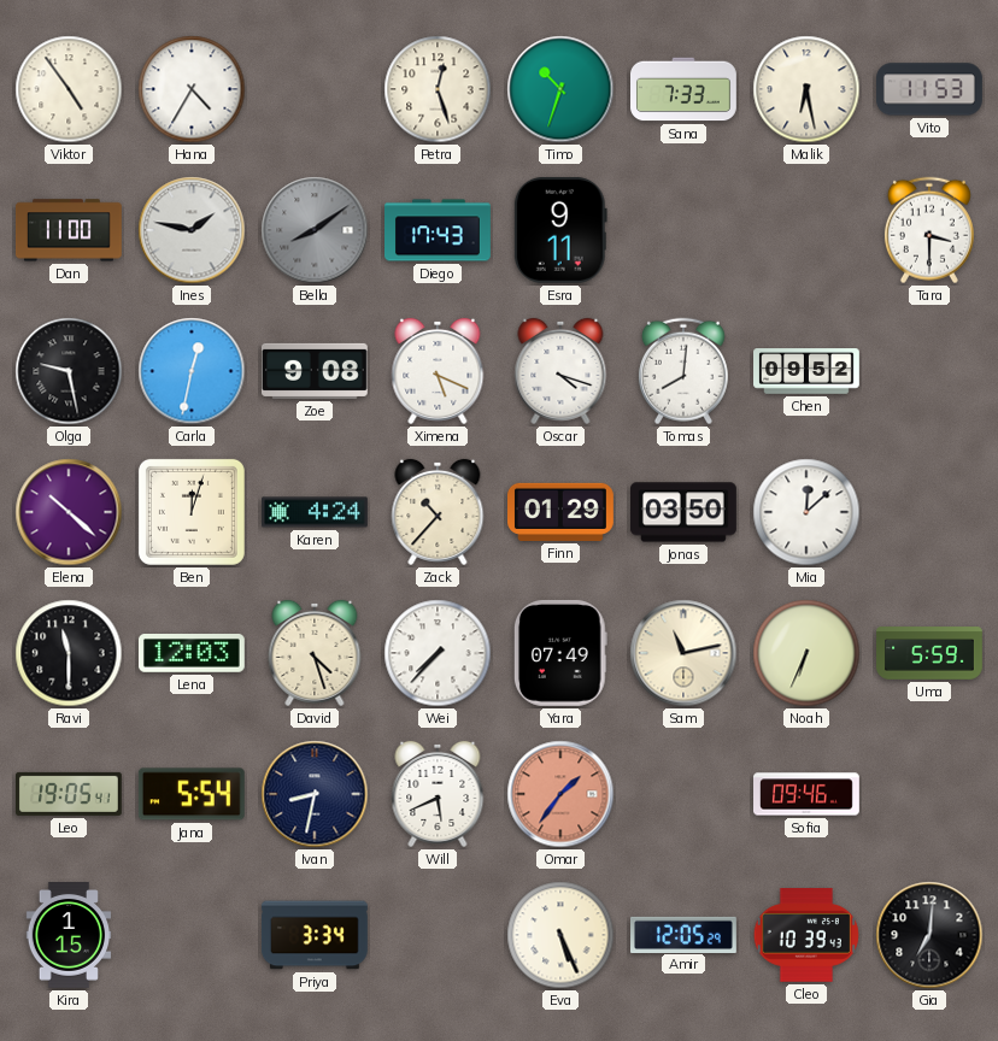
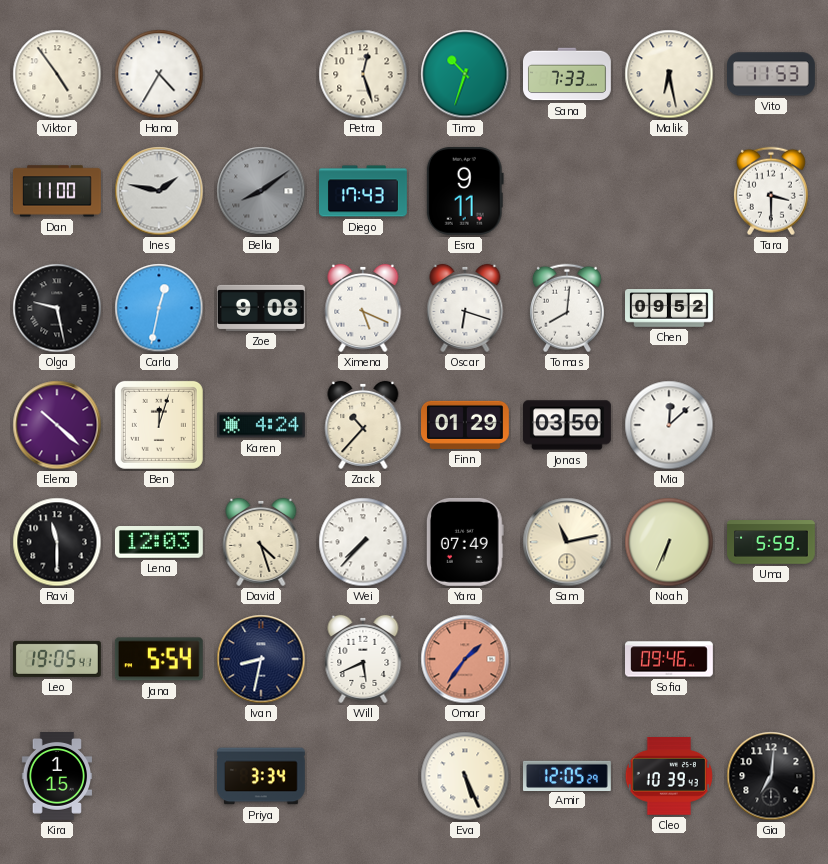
Oscar: 4:18 -> 6:18 (465, 308)
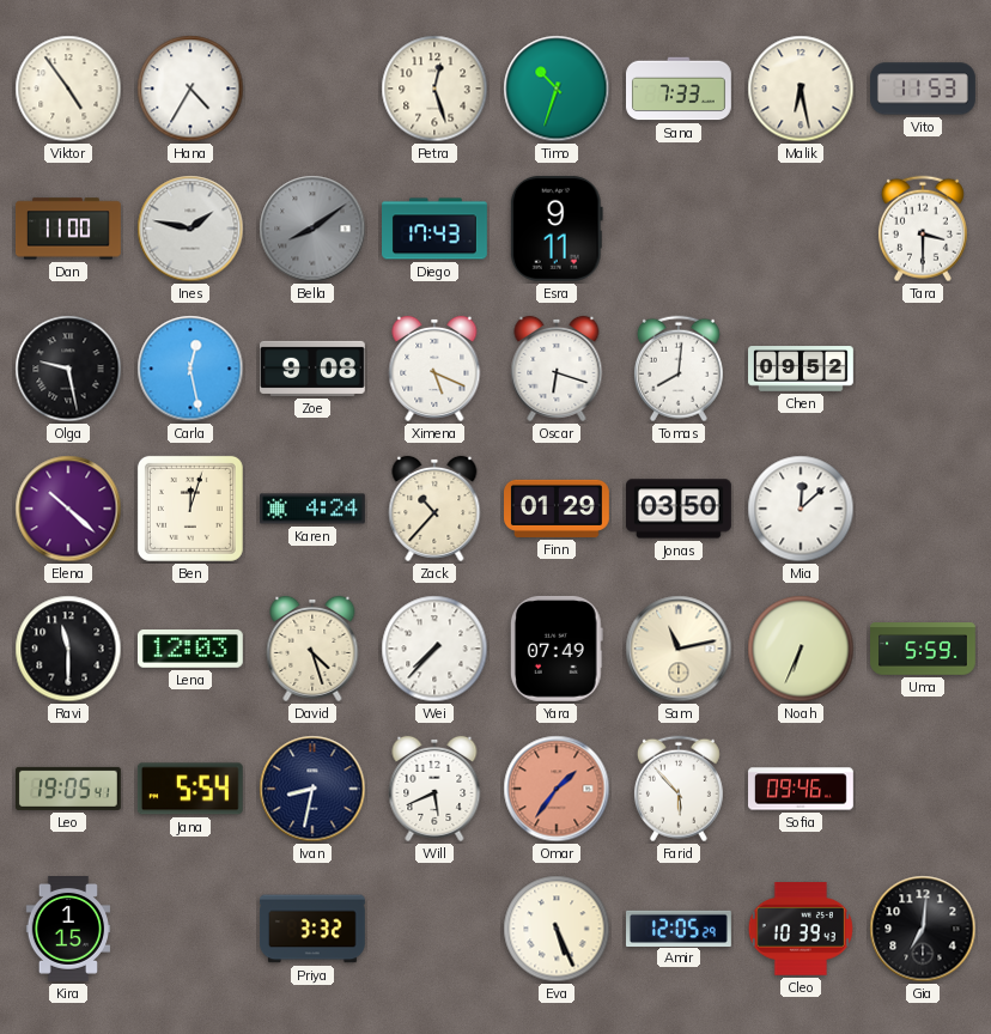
Carla: 12:32 -> 12:28 (190, 369)
Farid: none -> 5:53 (679, 789)
Priya: 3:34 -> 3:32 (312, 929)
